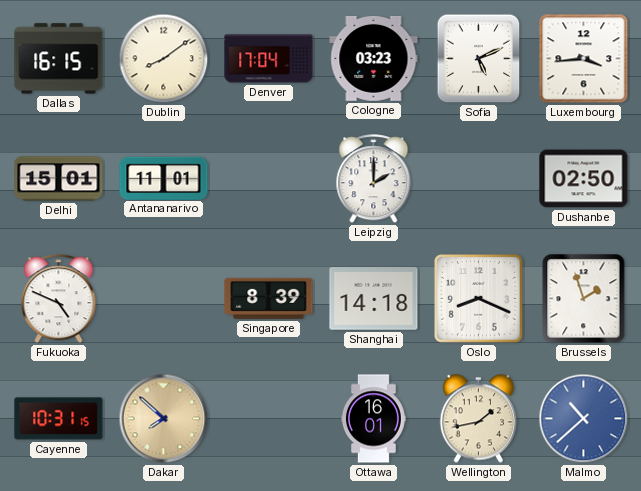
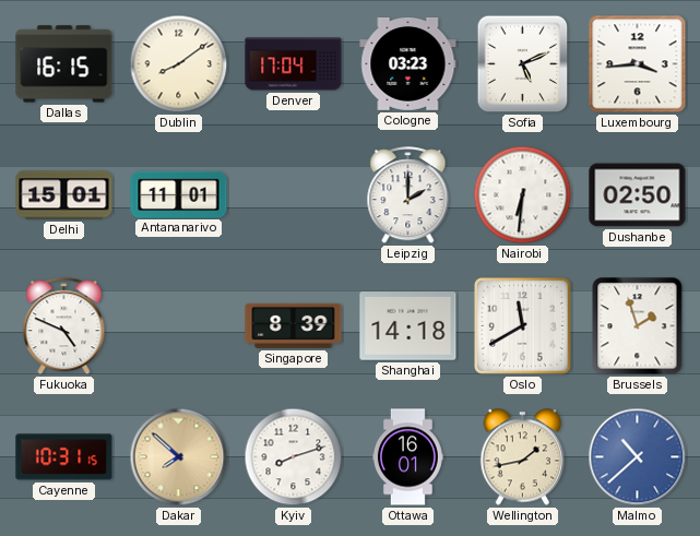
Nairobi: none -> 6:31 (523, 195)
Oslo: 8:19 -> 11:40 (523, 326)
Kyiv: none -> 8:12 (294, 457)
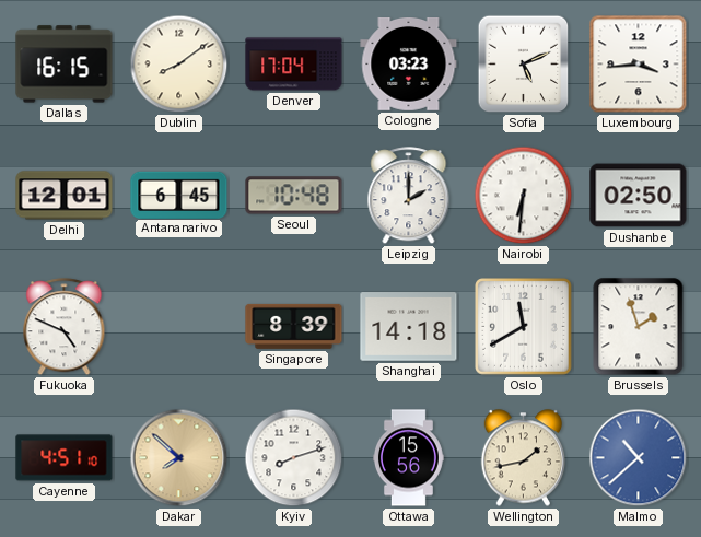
Delhi: 15:01 -> 12:01 (65, 196)
Antananarivo: 11:01 -> 6:45 (179, 195)
Seoul: none -> 10:48 (294, 196)
Cayenne: 10:31 -> 4:51 (65, 458)
Ottawa: 16:01 -> 15:56 (408, 458)
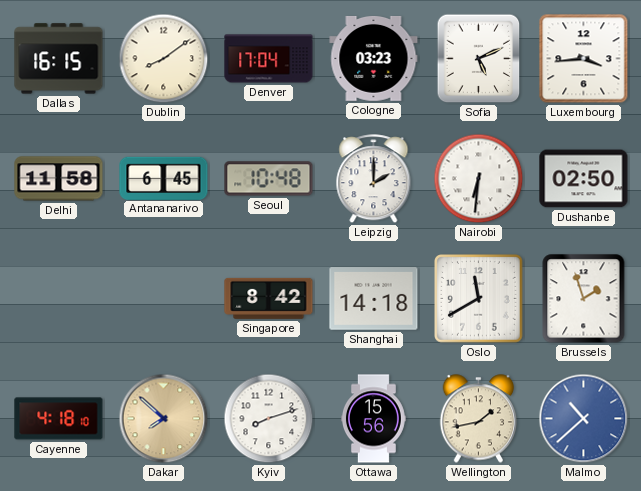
Delhi: 12:01 -> 11:58 (59, 179)
Fukuoka: 4:49 -> none (65, 327)
Singapore: 8:39 -> 8:42 (269, 298)
Cayenne: 4:51 -> 4:18 (59, 419)
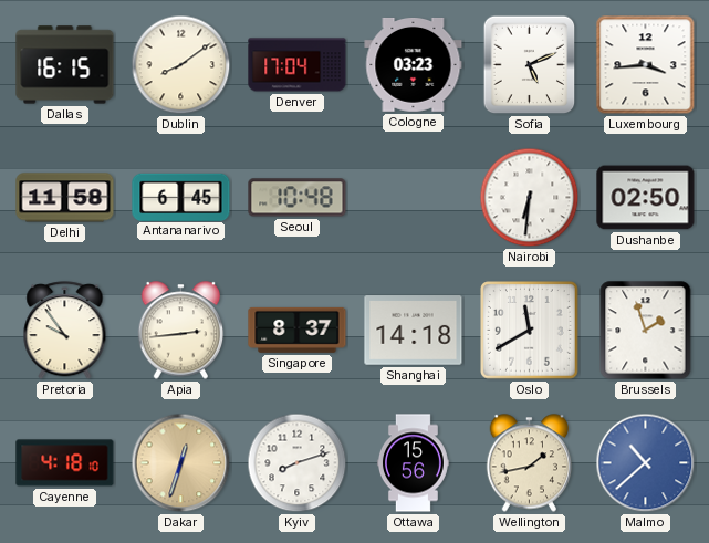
Leipzig: 2:00 -> none (374, 179)
Pretoria: none -> 9:54 (65, 331)
Apia: none -> 2:44 (181, 331)
Singapore: 8:42 -> 8:37 (298, 330)
Dakar: 7:52 -> 12:33 (181, 463)
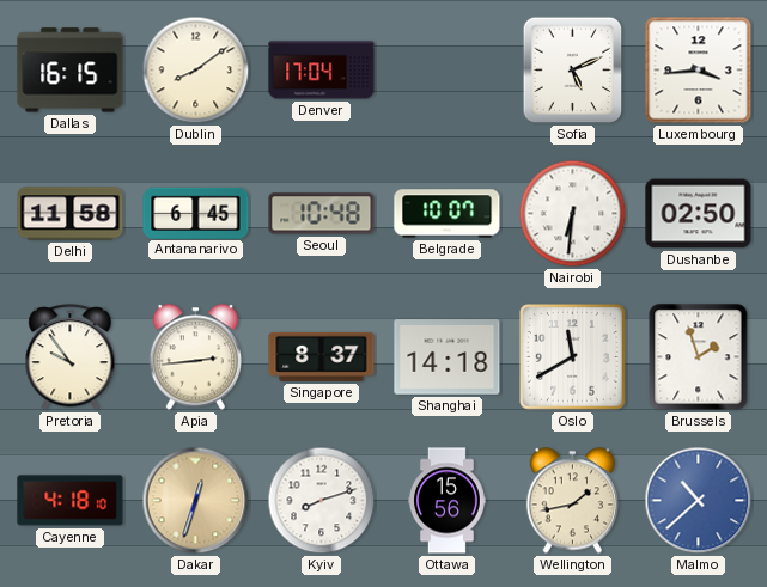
Cologne: 03:23 -> none (414, 64)
Belgrade: none -> 10:07 (448, 214)
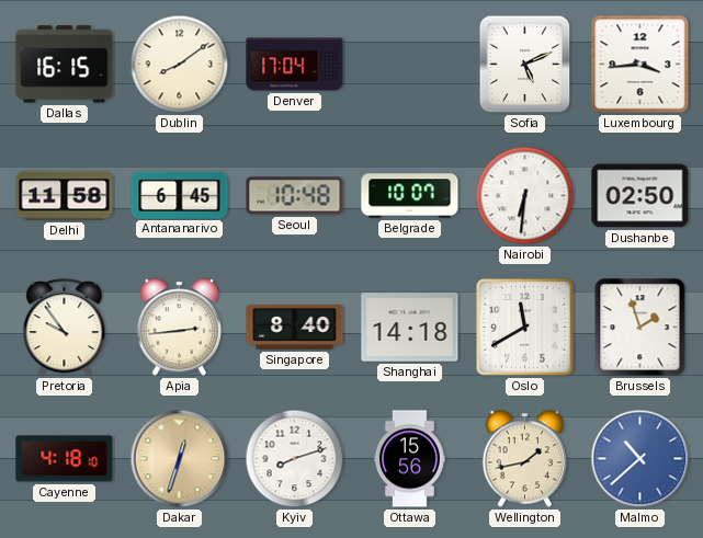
Singapore: 8:37 -> 8:40 (295, 327)
